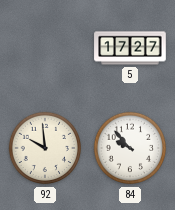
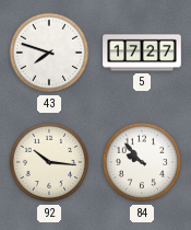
43: none -> 7:48 (49, 53)
92: 9:59 -> 10:16 (49, 162)
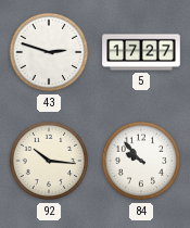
43: 7:48 -> 2:48 (49, 52)
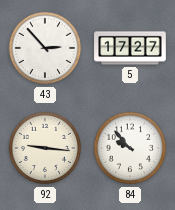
43: 2:48 -> 2:53 (45, 48)
92: 10:16 -> 9:16 (45, 148)
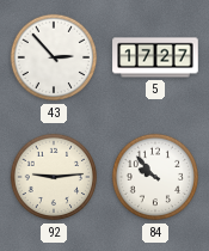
92: 9:16 -> 9:14 (54, 177)
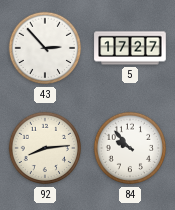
92: 9:14 -> 8:14 (45, 148)
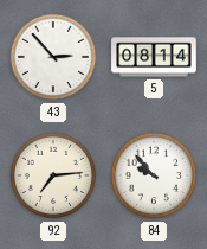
5: 17:27 -> 08:14 (154, 57)
92: 8:14 -> 7:14 (53, 175)
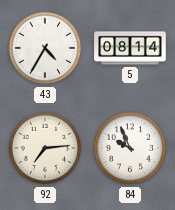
43: 2:53 -> 4:35 (45, 48)
84: 9:53 -> 9:56 (130, 148)
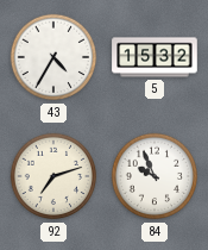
5: 08:14 -> 15:32 (155, 57)
92: 7:14 -> 7:12 (53, 176)
